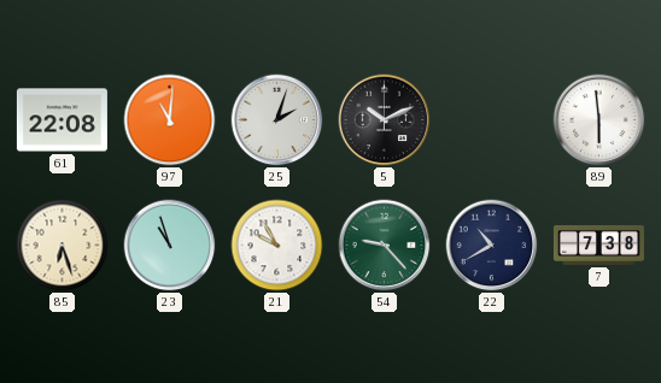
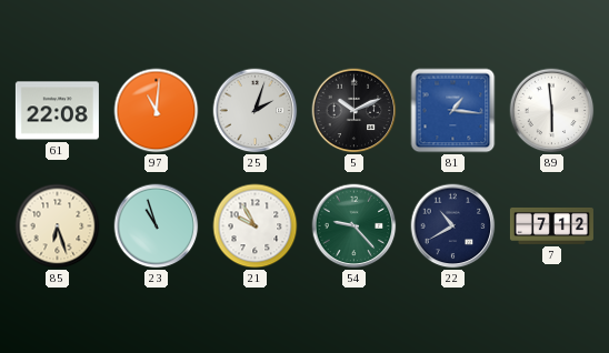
81: none -> 1:16 (453, 111)
7: 7:38 -> 7:12 (551, 225)
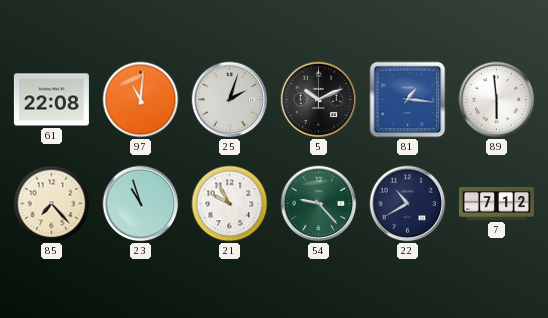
85: 6:27 -> 7:23 (52, 204)
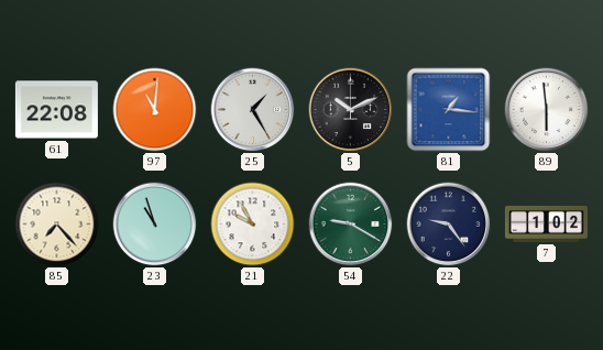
25: 2:03 -> 1:25 (253, 110)
54: 9:23 -> 9:20 (351, 225)
22: 10:40 -> 9:24 (449, 225)
7: 7:12 -> 1:02 (546, 223)
